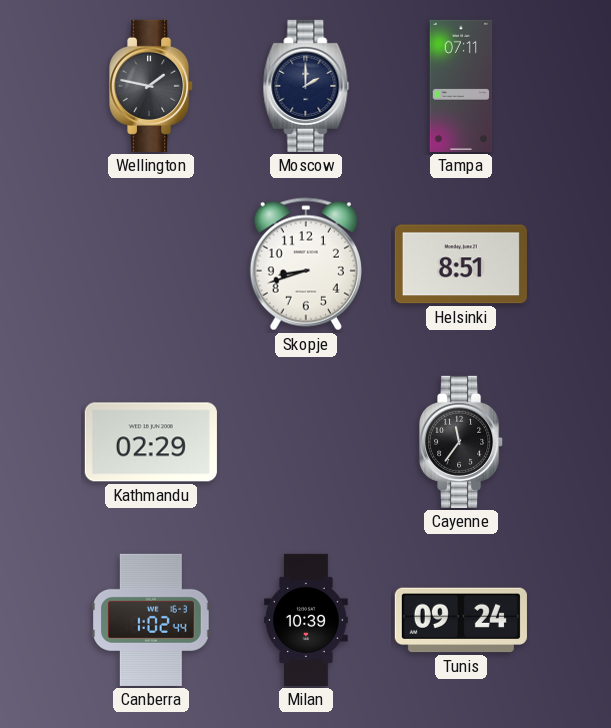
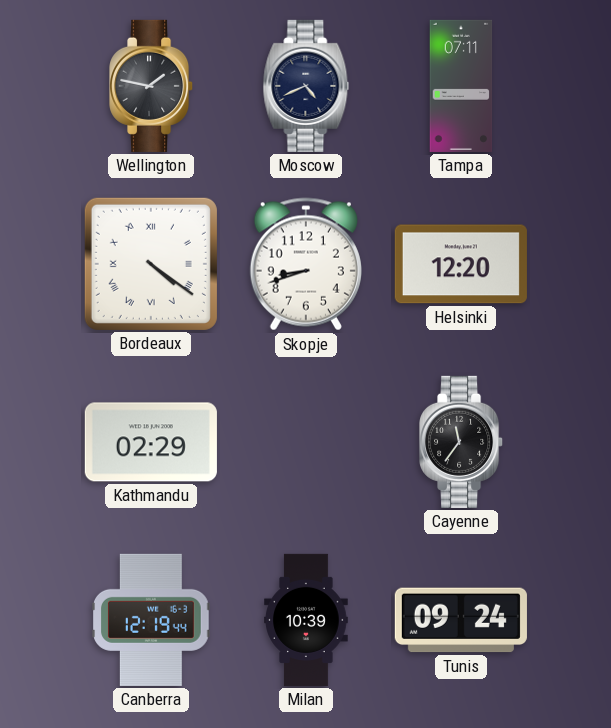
Moscow: 2:00 -> 4:41 (306, 86)
Bordeaux: none -> 4:21 (151, 264)
Helsinki: 8:51 -> 12:20 (461, 264)
Canberra: 1:02 -> 12:19 (152, 620)
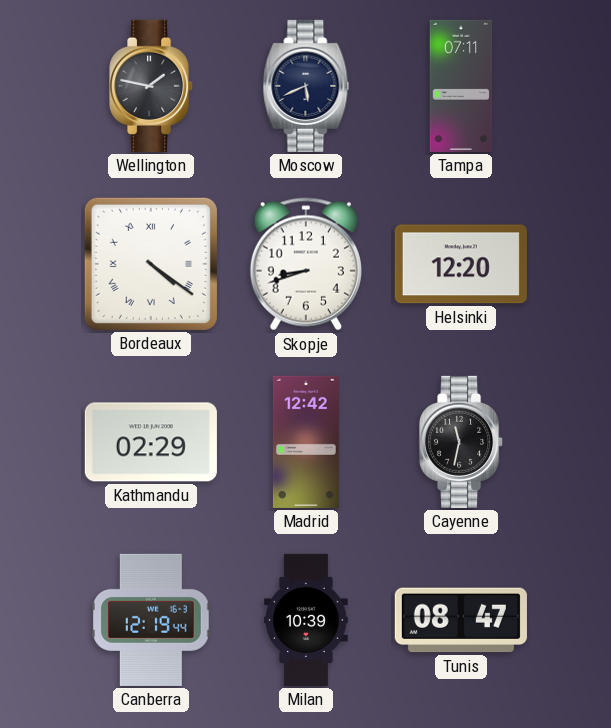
Moscow: 4:41 -> 5:41 (306, 86)
Madrid: none -> 12:42 (306, 442)
Cayenne: 11:36 -> 11:32 (462, 442)
Tunis: 09:24 -> 08:47 (461, 620)
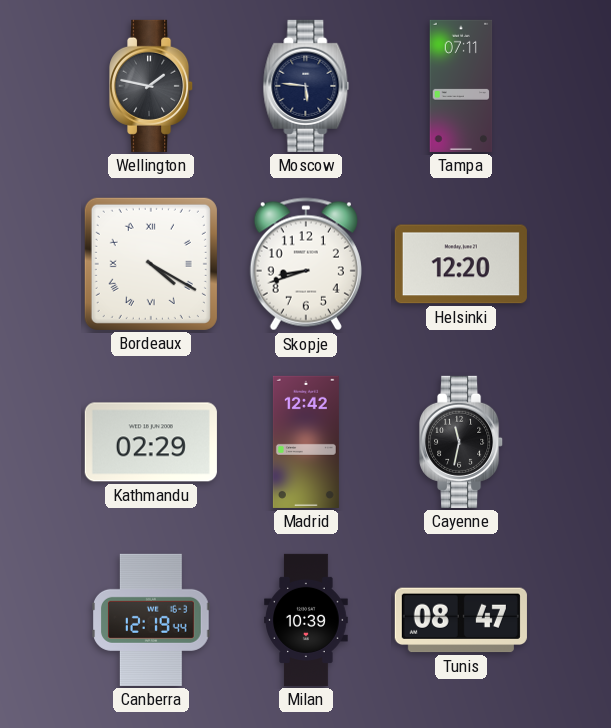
Moscow: 5:41 -> 5:46 (306, 86)
Bordeaux: 4:21 -> 4:20 (151, 264)
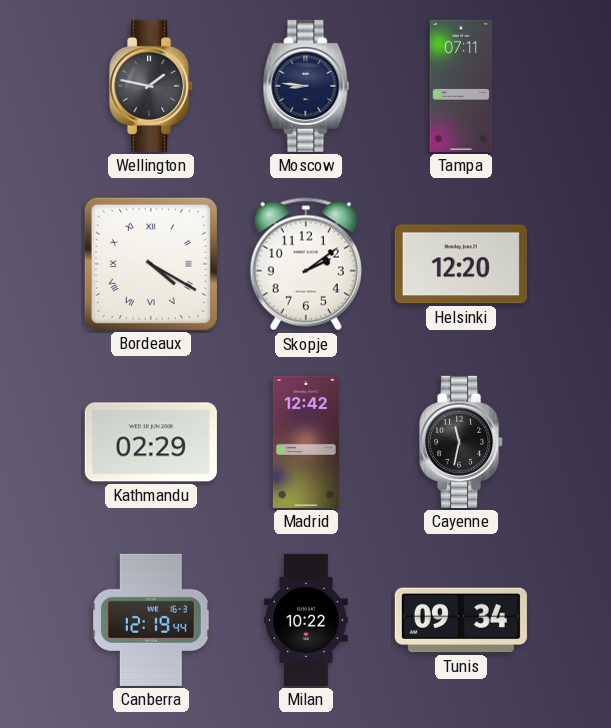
Moscow: 5:46 -> 8:46 (306, 86)
Skopje: 8:42 -> 2:09 (306, 264)
Milan: 10:39 -> 10:22 (306, 620)
Tunis: 08:47 -> 09:34 (461, 620)
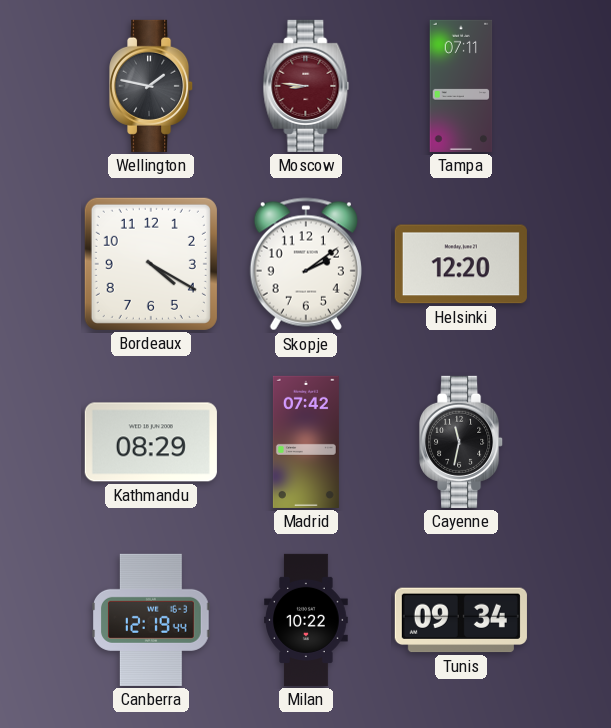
Moscow dial: navy -> burgundy (306, 86)
Bordeaux numerals: Roman -> Arabic (151, 264)
Kathmandu: 02:29 -> 08:29 (151, 442)
Madrid: 12:42 -> 07:42 (306, 442)
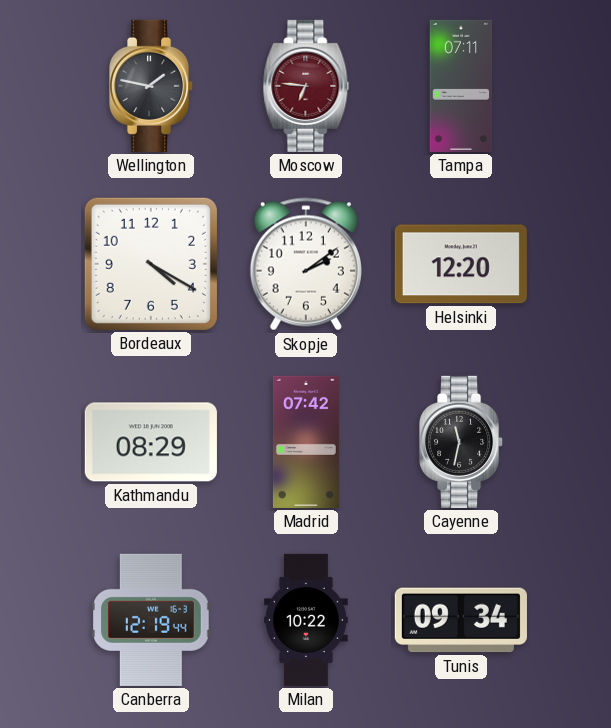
Moscow: 8:46 -> 6:46 (306, 86)
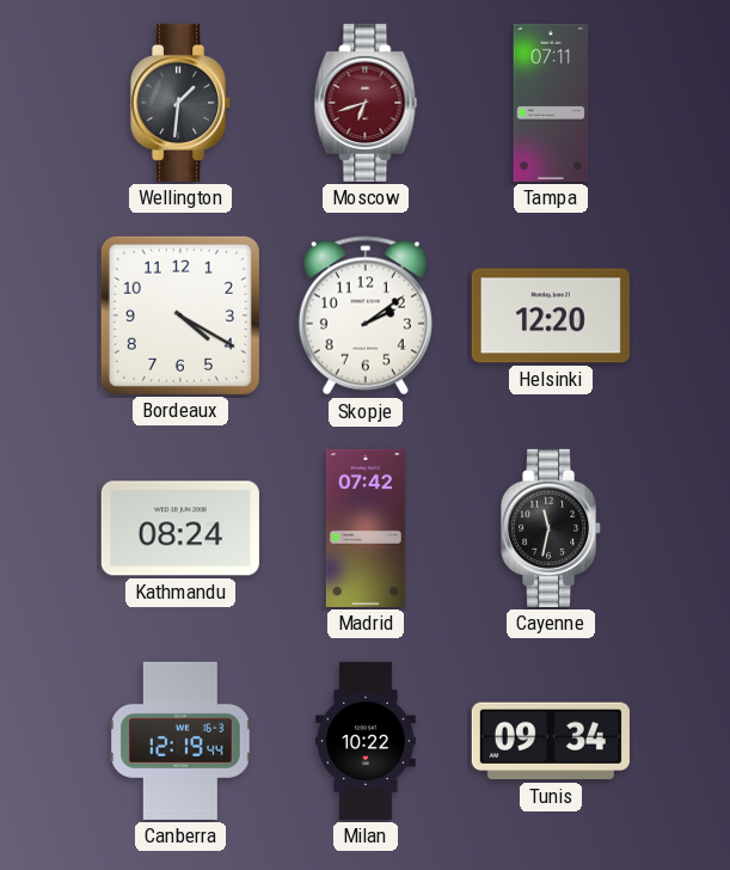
Wellington: 1:47 -> 1:31 (182, 103)
Moscow: 6:46 -> 6:42 (366, 103)
Kathmandu: 08:29 -> 08:24 (180, 528)
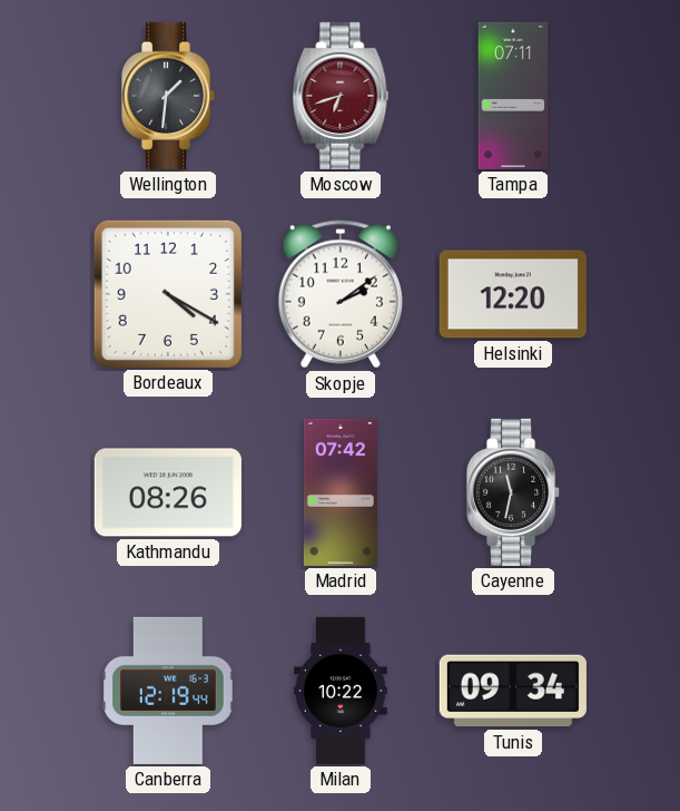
Kathmandu: 08:24 -> 08:26 (168, 492)
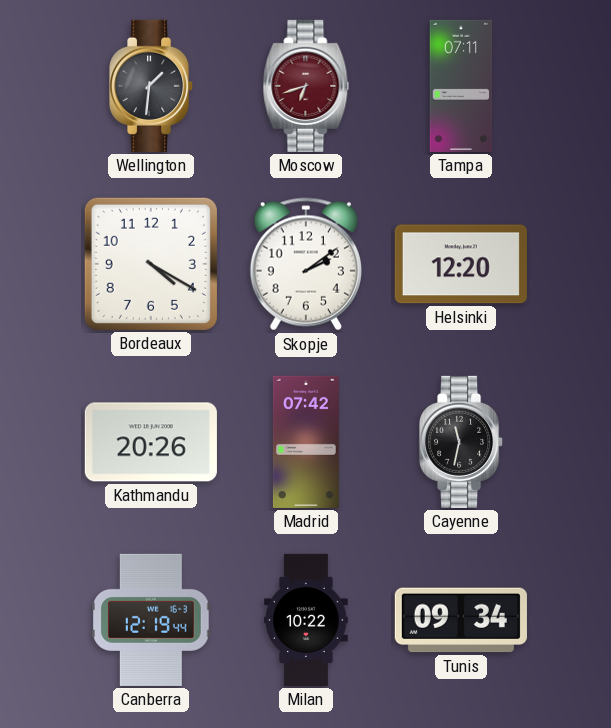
Kathmandu: 08:26 -> 20:26 (151, 442)
